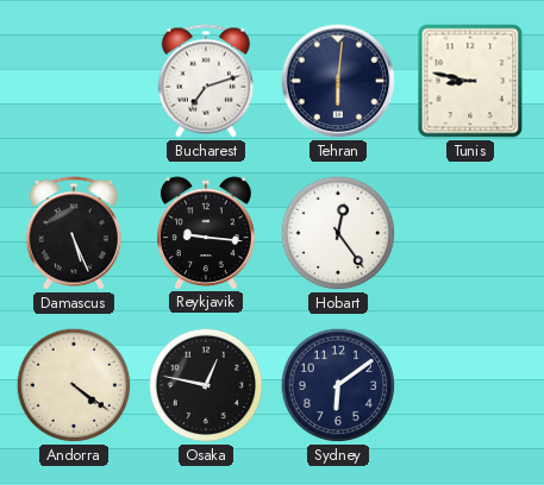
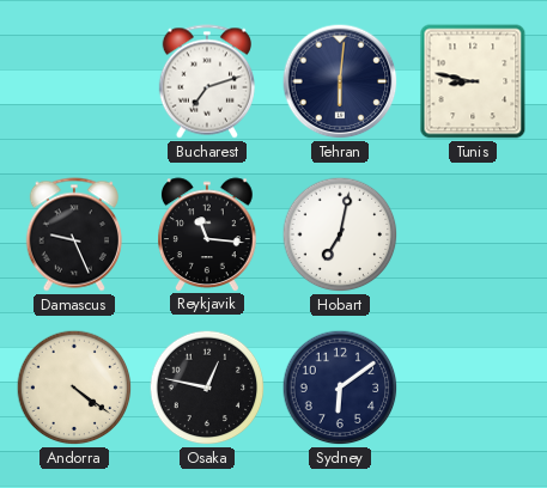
Damascus: 5:26 -> 9:26 (74, 234)
Reykjavik: 9:16 -> 11:16 (208, 234)
Hobart: 12:24 -> 7:02 (340, 234)
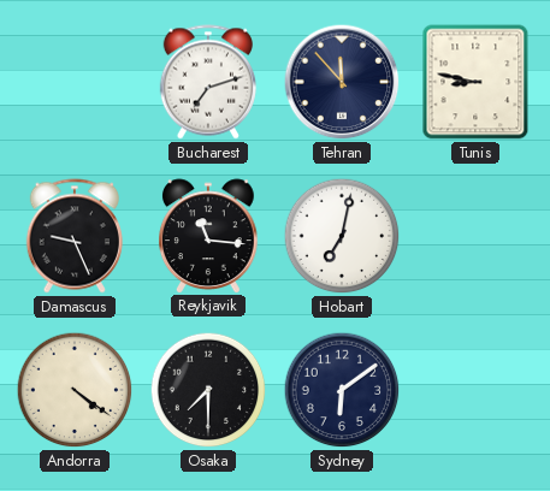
Tehran: 6:01 -> 11:53 (342, 82)
Osaka: 12:47 -> 7:30 (208, 390)
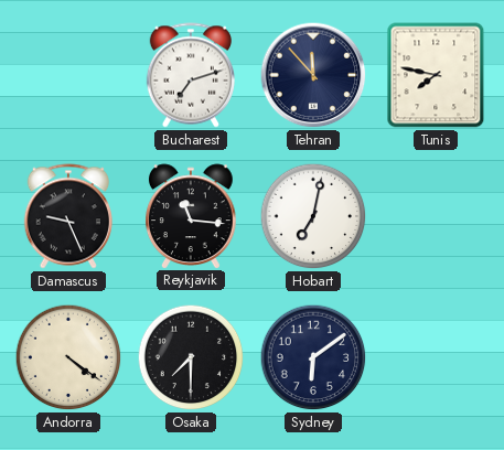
Tunis: 8:47 -> 7:47 (436, 75)
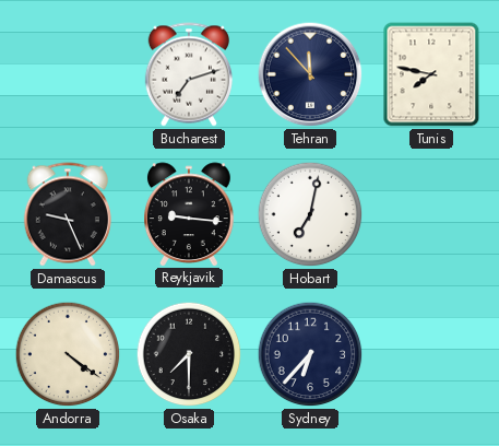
Reykjavik: 11:16 -> 9:16 (190, 214)
Sydney: 6:09 -> 6:37 (310, 354)
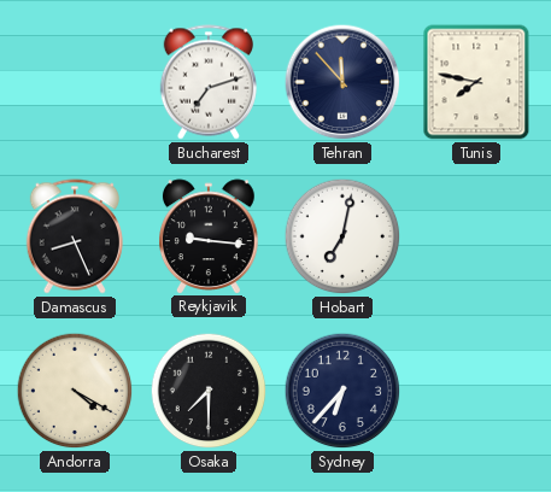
Damascus: 9:26 -> 8:26 (75, 236)
Andorra: 4:21 -> 4:20 (75, 391)
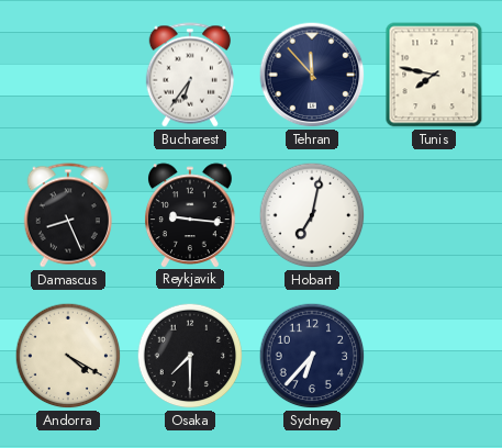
Bucharest: 7:12 -> 6:36 (190, 75)
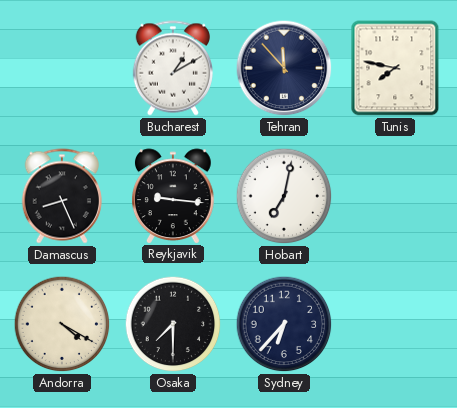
Bucharest: 6:36 -> 1:10 (173, 68)
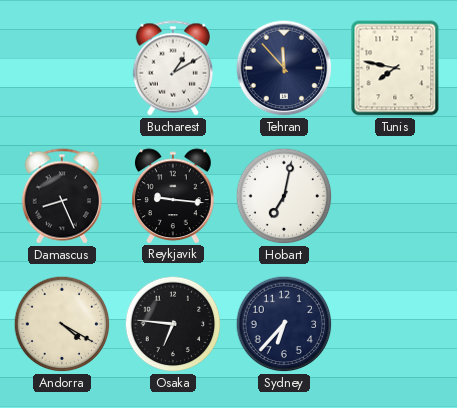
Osaka: 7:30 -> 6:46 (173, 324)
